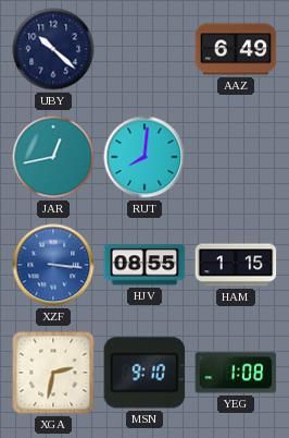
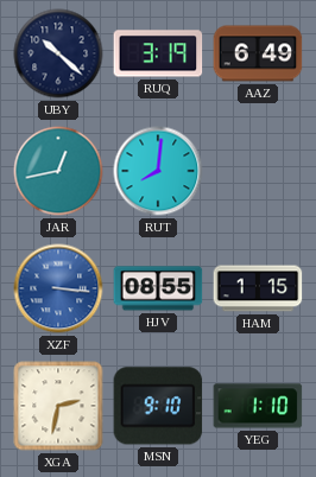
RUQ: none -> 3:19 (158, 53)
YEG: 1:08 -> 1:10 (258, 406)
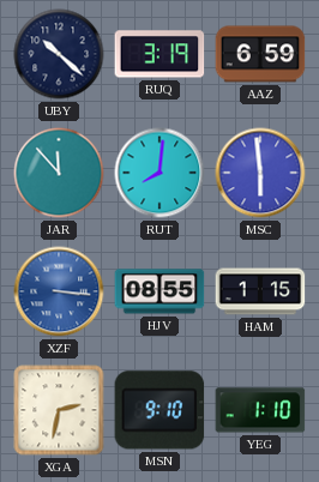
AAZ: 6:49 -> 6:59 (260, 54)
JAR: 12:43 -> 11:53 (59, 173)
MSC: none -> 5:59 (260, 173)
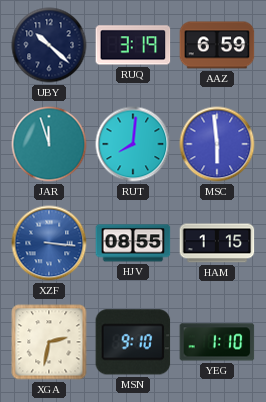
JAR: 11:53 -> 11:57 (49, 144)
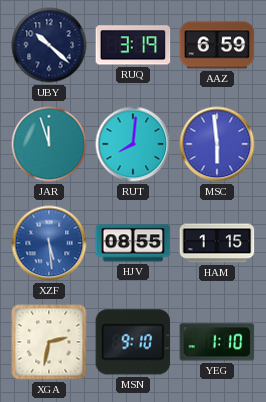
XZF: 3:16 -> 5:29 (49, 243)
